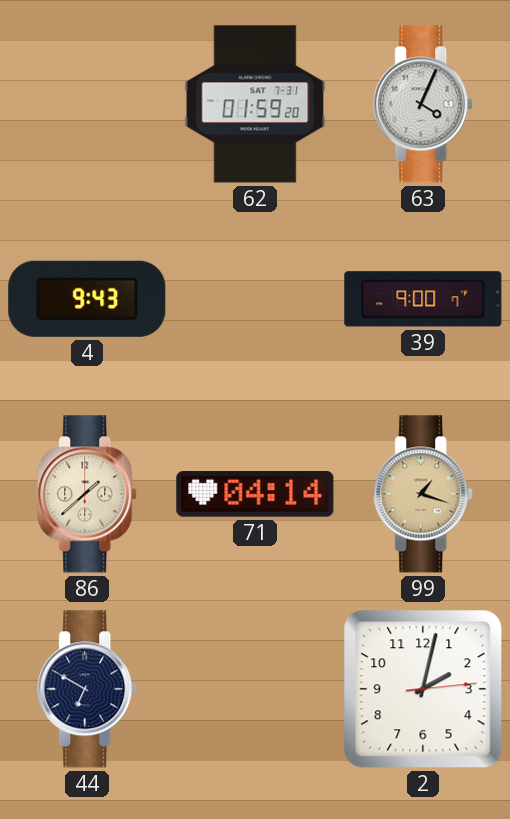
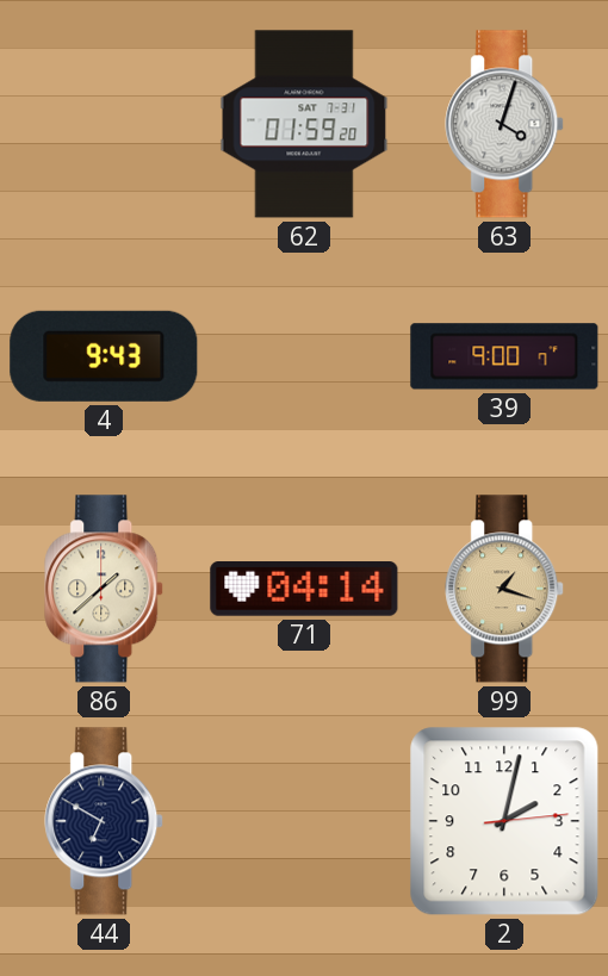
63: 4:04 -> 4:03 (505, 124)
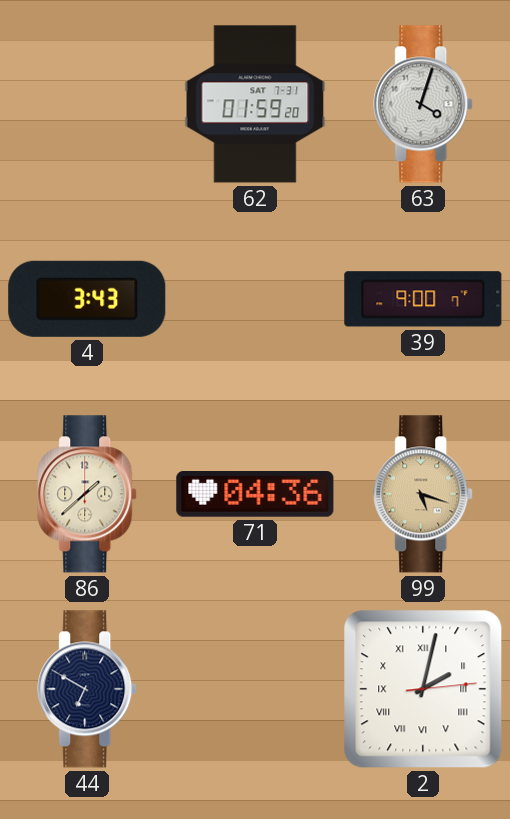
4: 9:43 -> 3:43 (87, 299)
71: 04:14 -> 04:36 (255, 495)
99: 1:18 -> 5:18 (424, 494)
2 numerals: Arabic -> Roman (423, 689)
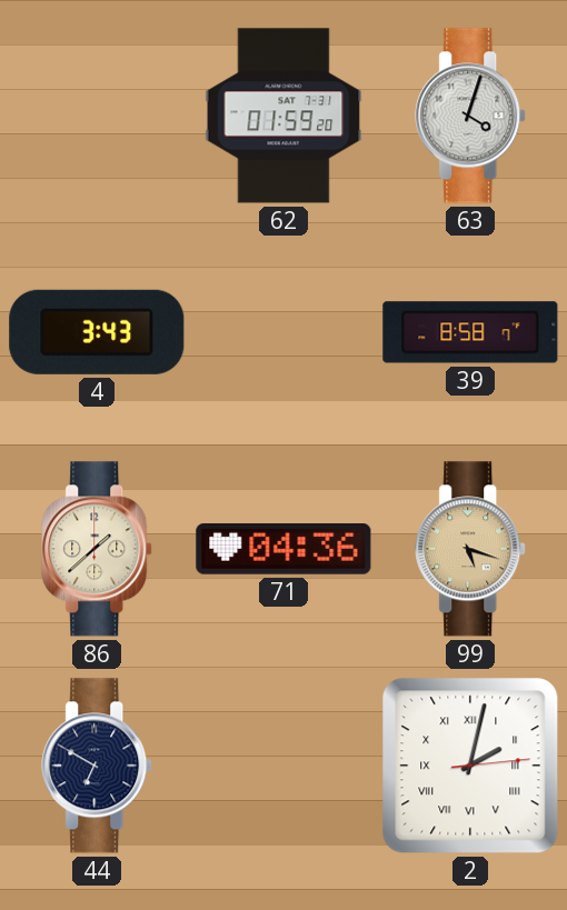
39: 9:00 -> 8:58 (470, 332)
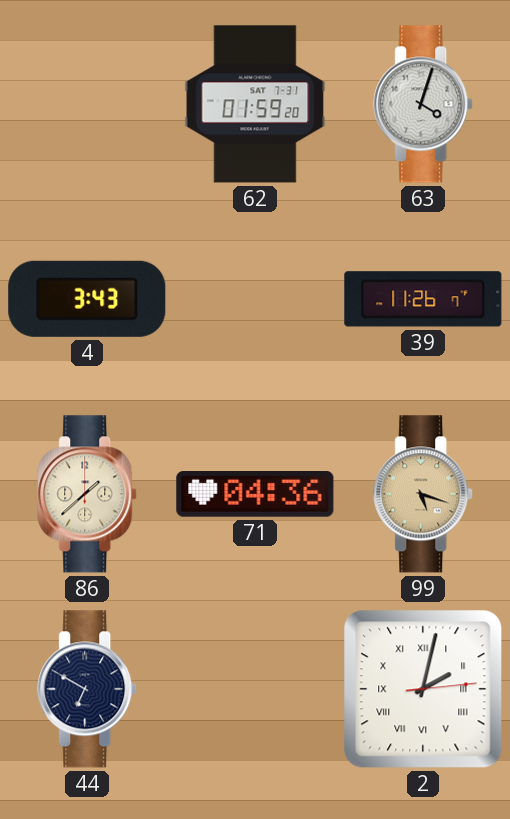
39: 8:58 -> 11:26 (423, 299)
